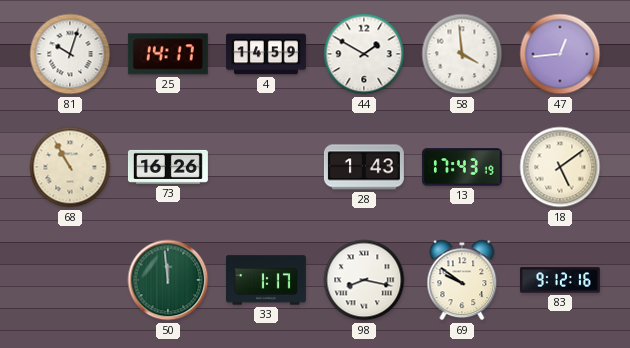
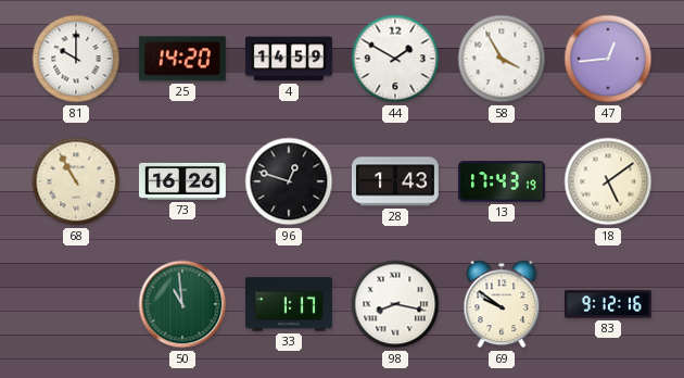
81: 10:03 -> 10:00 (76, 59)
25: 14:17 -> 14:20 (182, 59)
58: 3:59 -> 3:55 (502, 59)
96: none -> 12:48 (289, 181)
50: 11:59 -> 10:59 (182, 304)
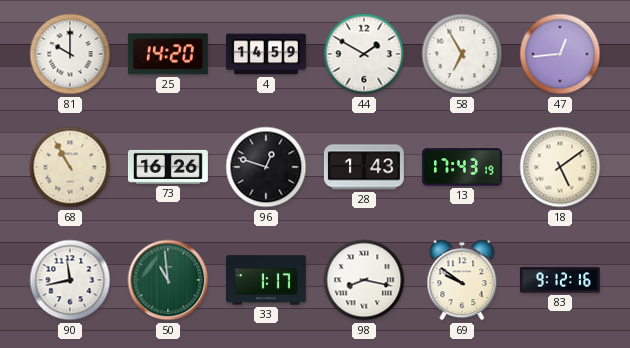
58: 3:55 -> 6:55 (462, 54)
90: none -> 11:43 (70, 280)
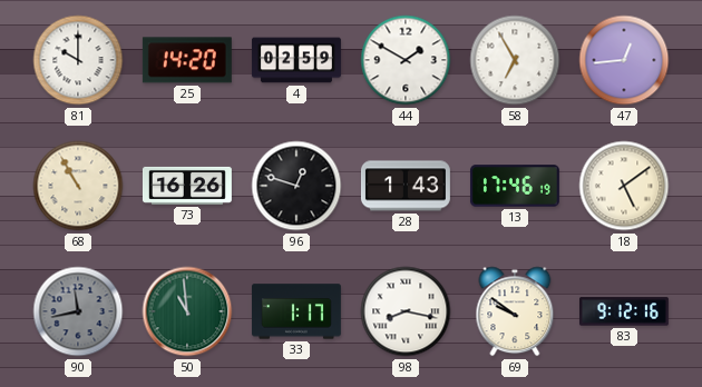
4: 14:59 -> 02:59 (296, 60)
13: 17:43 -> 17:46 (515, 186)
90 dial: white -> grey (78, 311)
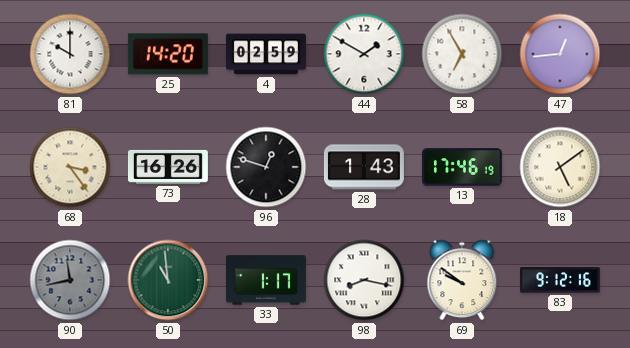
68: 10:55 -> 3:24 (70, 167)
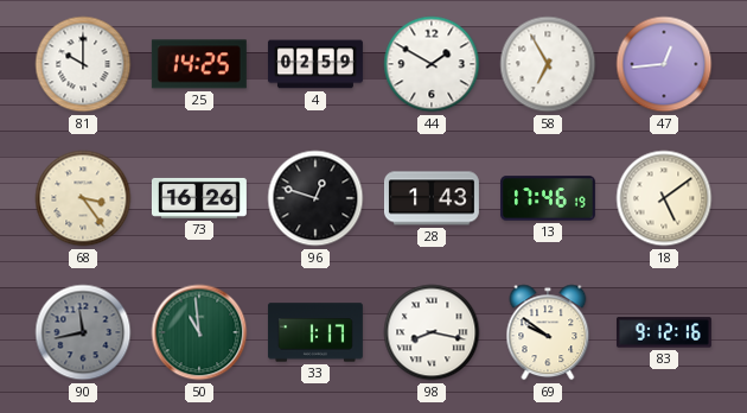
25: 14:20 -> 14:25 (199, 64)
